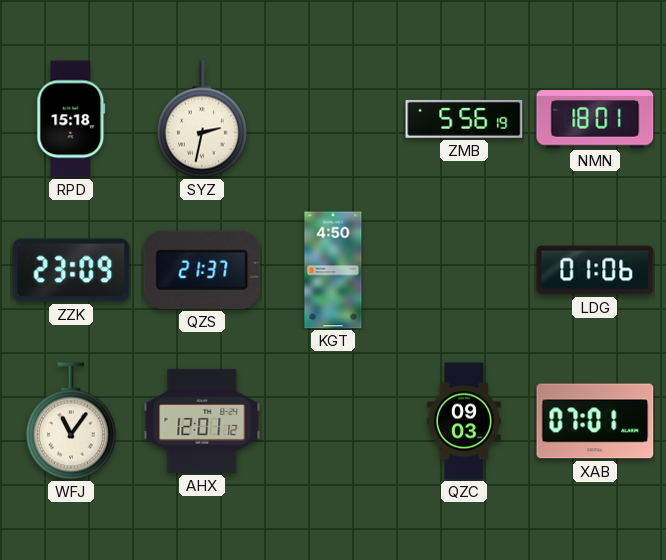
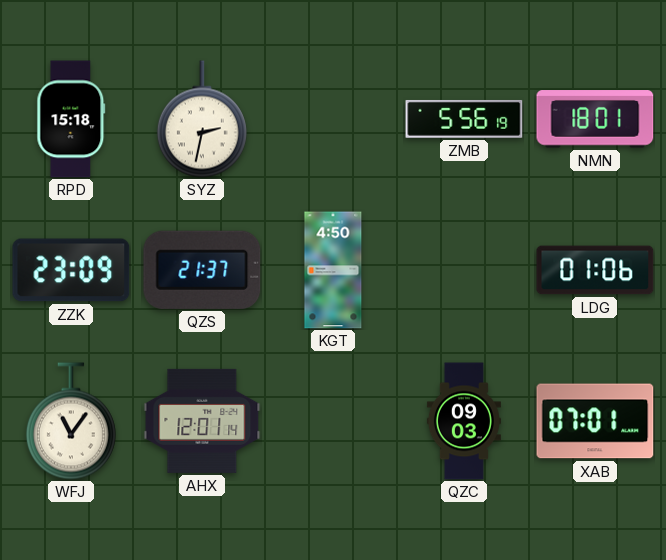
AHX: 12:01:12 -> 12:01:14 (202, 421)
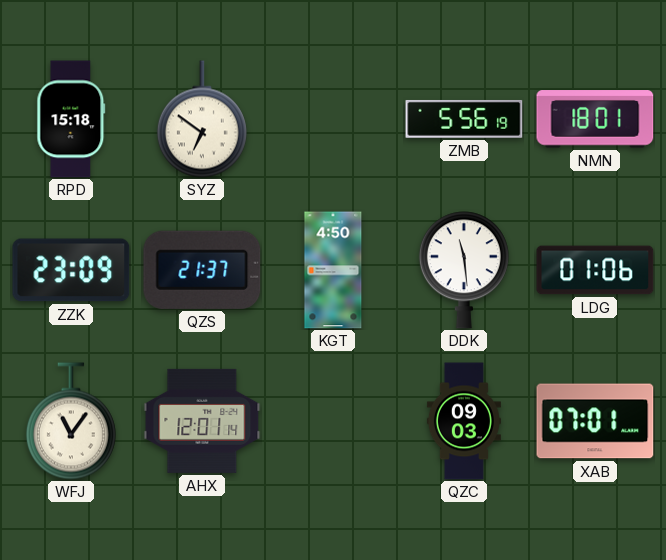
SYZ: 2:32 -> 6:51 (202, 119)
DDK: none -> 11:29 (464, 270)
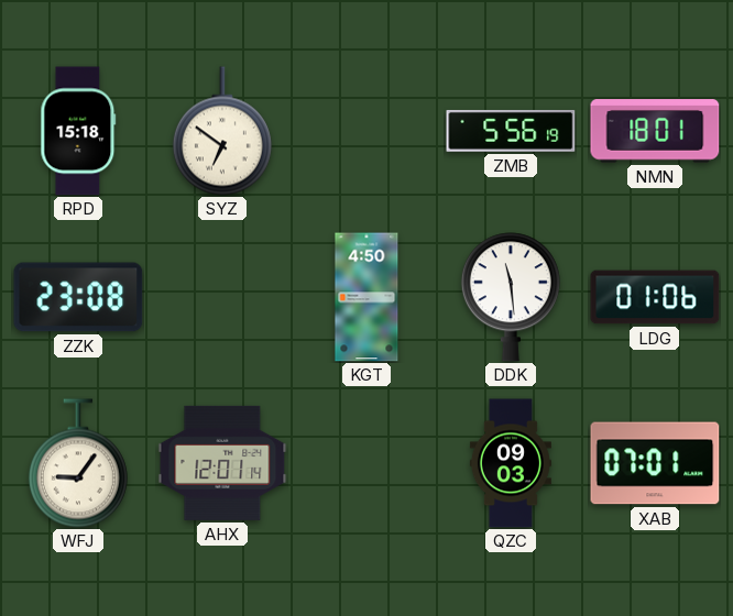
ZZK: 23:09 -> 23:08 (78, 297)
QZS: 21:37 -> none (202, 270)
WFJ: 11:06 -> 9:06 (78, 463)
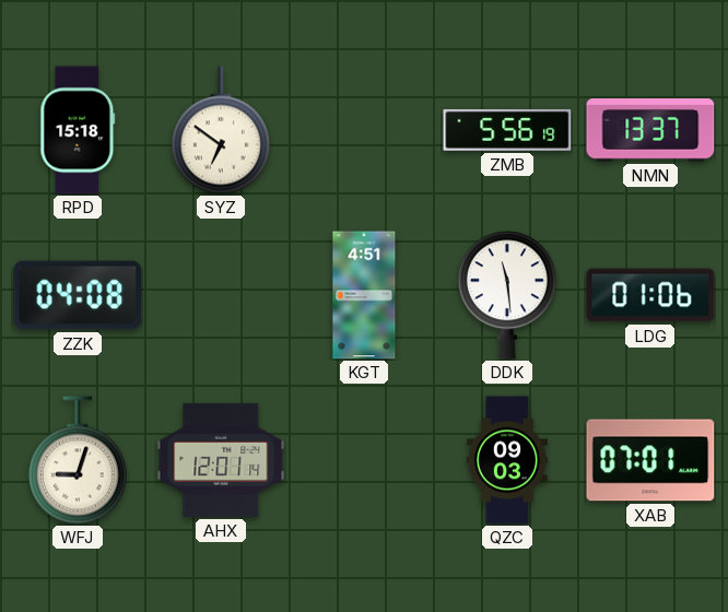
NMN: 18:01 -> 13:37 (650, 130)
ZZK: 23:08 -> 04:08 (78, 295)
KGT: 4:50 -> 4:51 (364, 295)
WFJ: 9:06 -> 9:03 (78, 460)
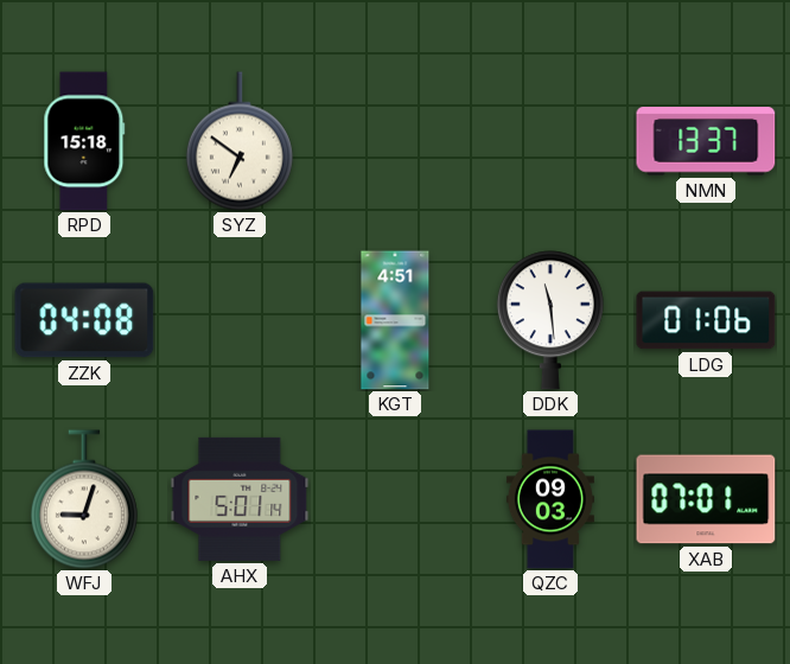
ZMB: 5:56 -> none (507, 130)
AHX: 12:01 -> 5:01 (240, 499)
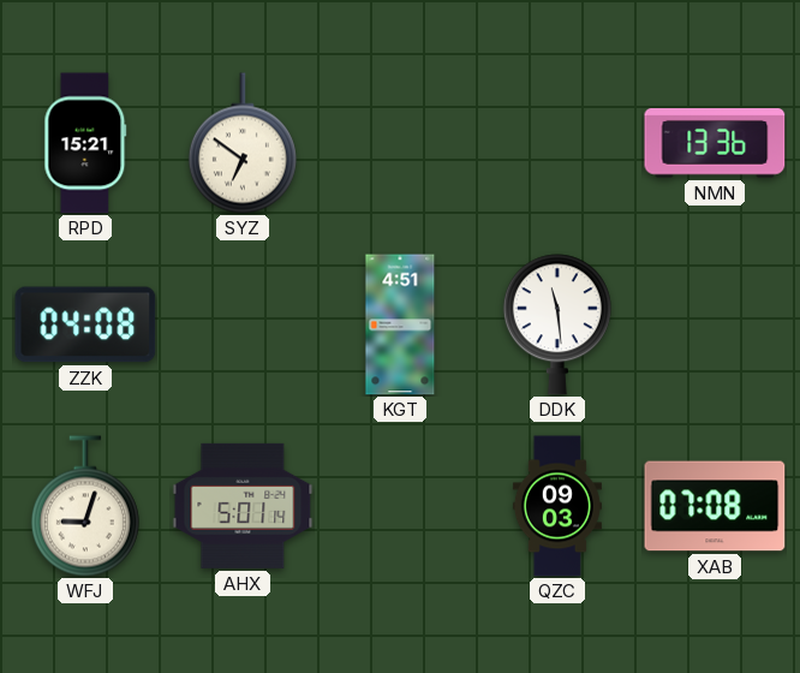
RPD: 15:18 -> 15:21 (85, 143)
NMN: 13:37 -> 13:36 (715, 143)
LDG: 01:06 -> none (706, 320)
XAB: 07:01 -> 07:08 (715, 506)
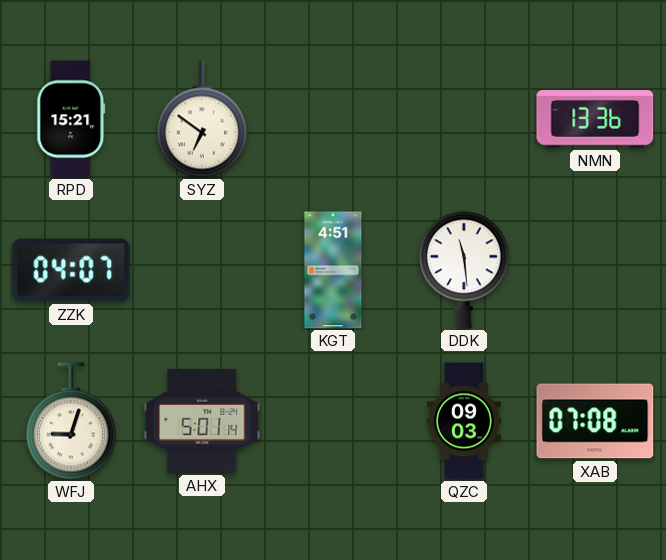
ZZK: 04:08 -> 04:07 (71, 270)
